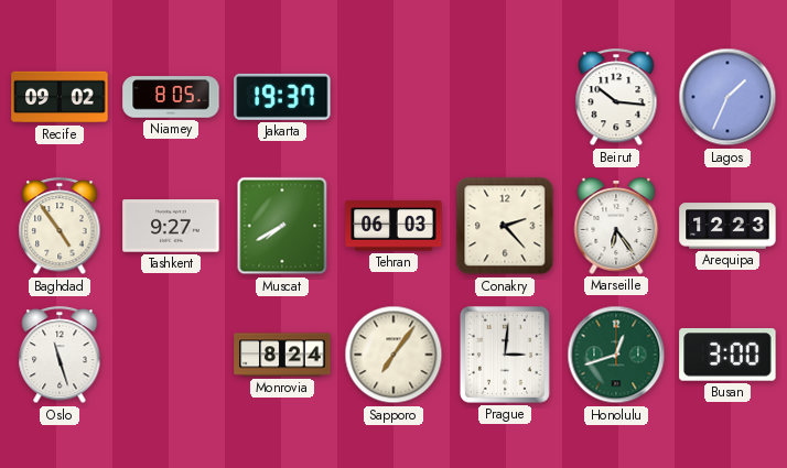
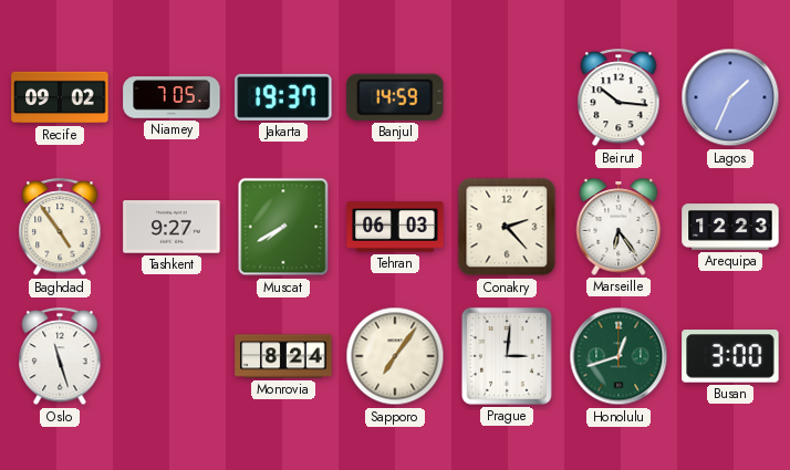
Niamey: 8:05 -> 7:05 (171, 97)
Banjul: none -> 14:59 (395, 97)
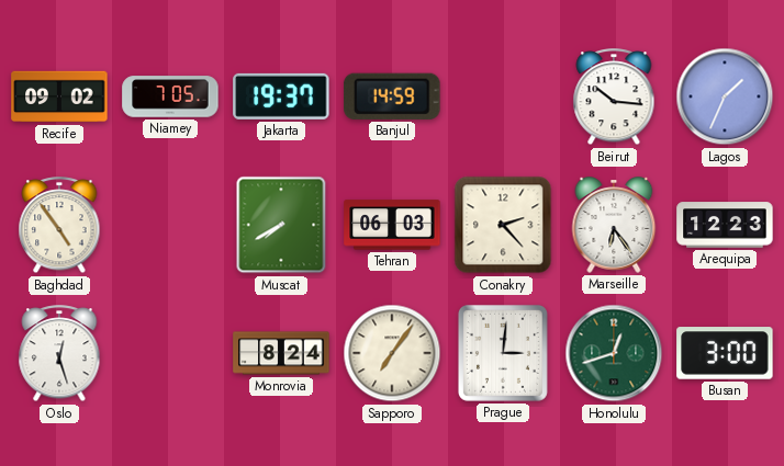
Tashkent: 9:27 -> none (171, 227)
Oslo: 11:27 -> 12:27 (59, 354)
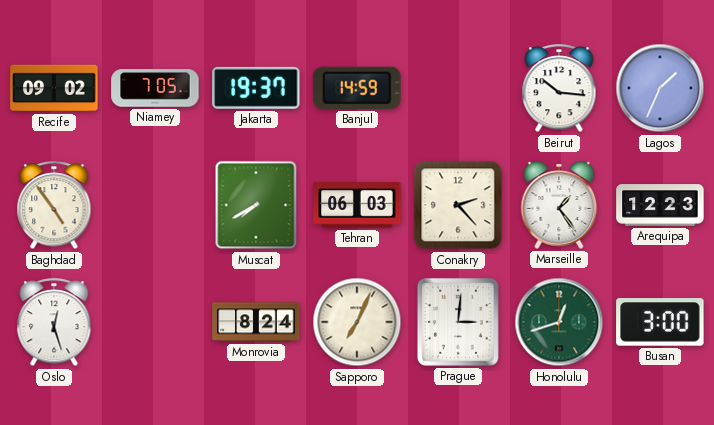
Marseille: 6:24 -> 1:24 (559, 205)
Sapporo: 7:06 -> 7:04 (357, 322)
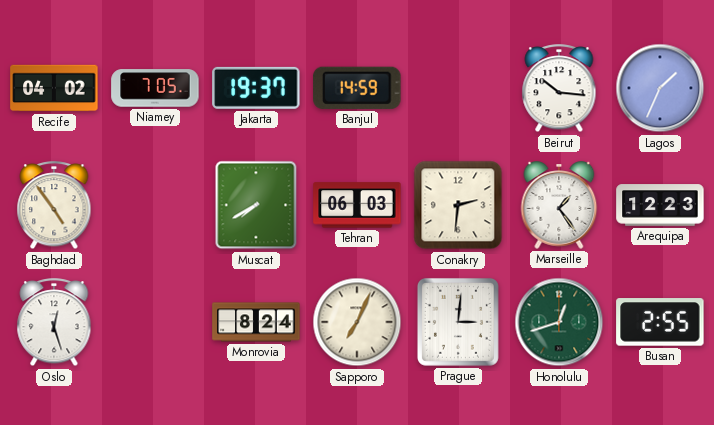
Recife: 09:02 -> 04:02 (54, 88)
Conakry: 2:23 -> 2:31 (458, 205)
Busan: 3:00 -> 2:55 (660, 322)
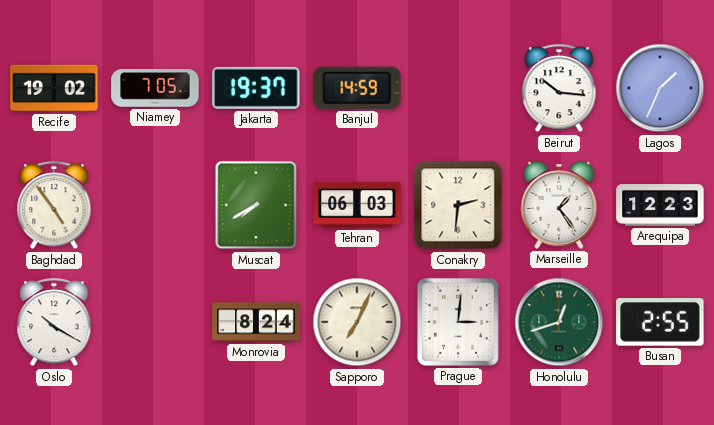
Recife: 04:02 -> 19:02 (54, 88)
Oslo: 12:27 -> 10:20 (54, 323)
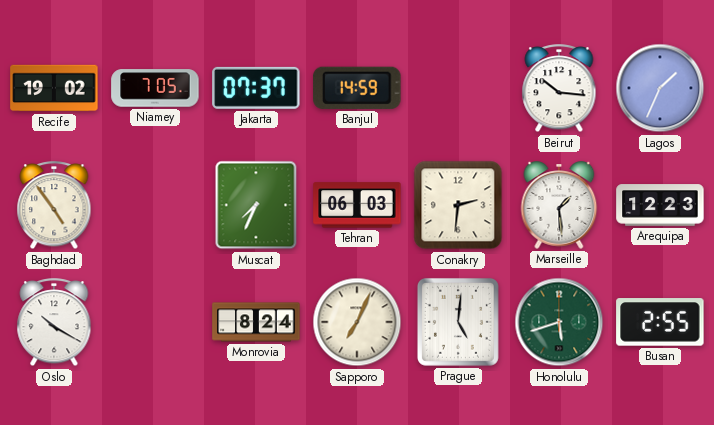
Jakarta: 19:37 -> 07:37 (256, 88)
Muscat: 7:40 -> 7:34 (256, 205)
Marseille: 1:24 -> 1:29 (559, 205)
Prague: 3:01 -> 5:01 (458, 322)
Honolulu: 12:42 -> 5:42 (559, 322)
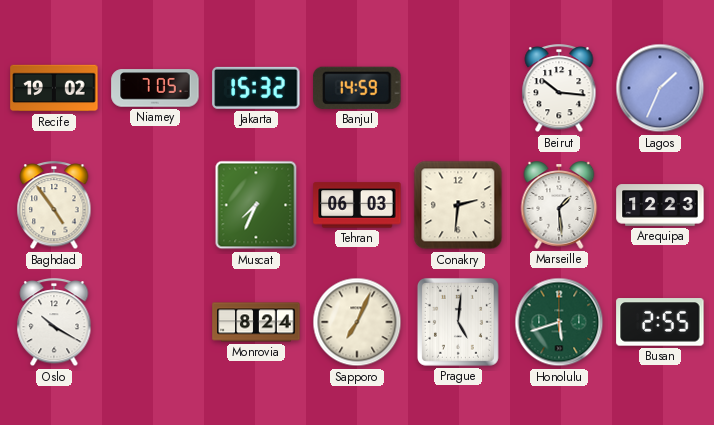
Jakarta: 07:37 -> 15:32 (256, 88)
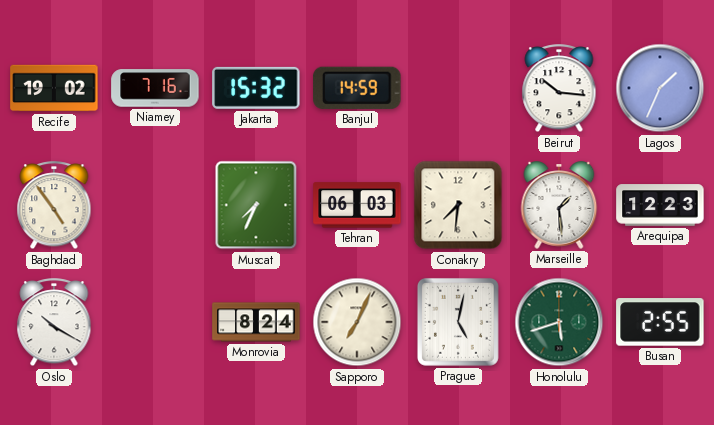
Niamey: 7:05 -> 7:16 (155, 88)
Conakry: 2:31 -> 7:31 (458, 205)
Prague: 5:01 -> 5:02 (458, 322)
